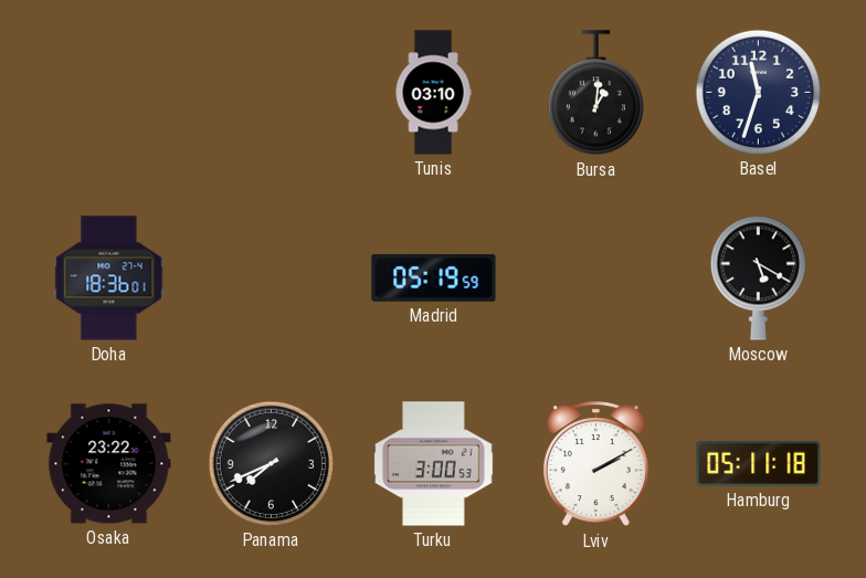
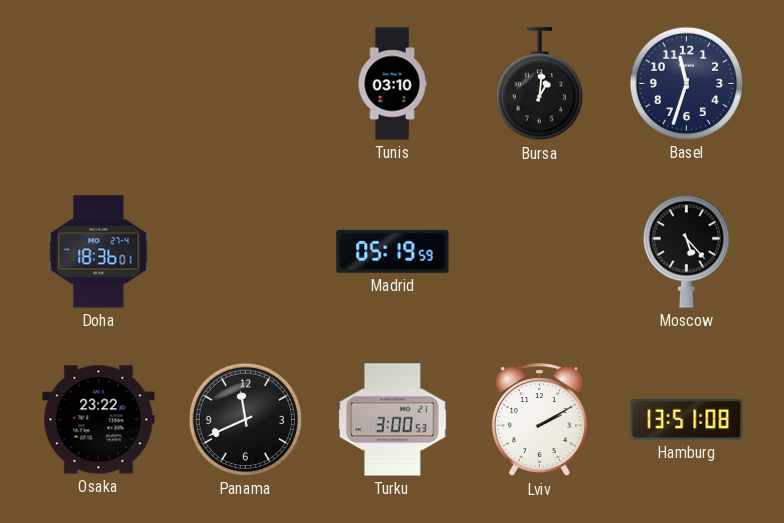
Moscow: 5:20 -> 5:23 (686, 251)
Panama: 7:41 -> 11:41 (245, 419)
Hamburg: 05:11 -> 13:51 (687, 419)
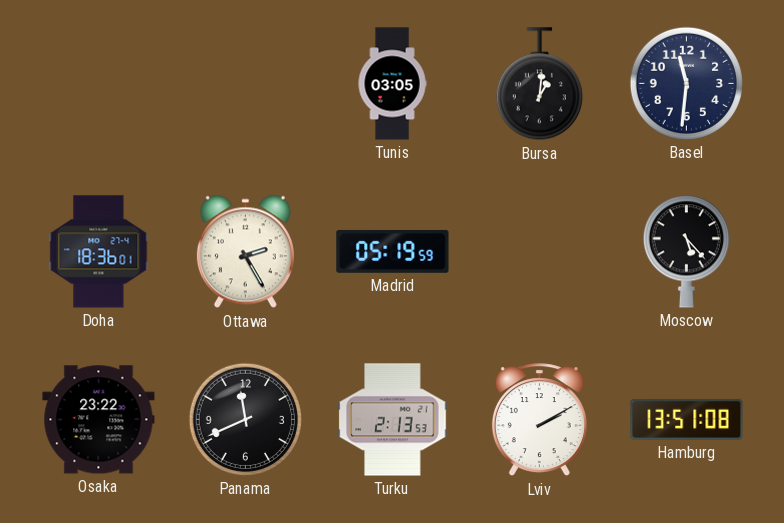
Tunis: 03:10 -> 03:05 (392, 84)
Basel: 11:33 -> 11:31 (686, 83)
Ottawa: none -> 2:25 (245, 252)
Turku: 3:00 -> 2:13 (393, 420)
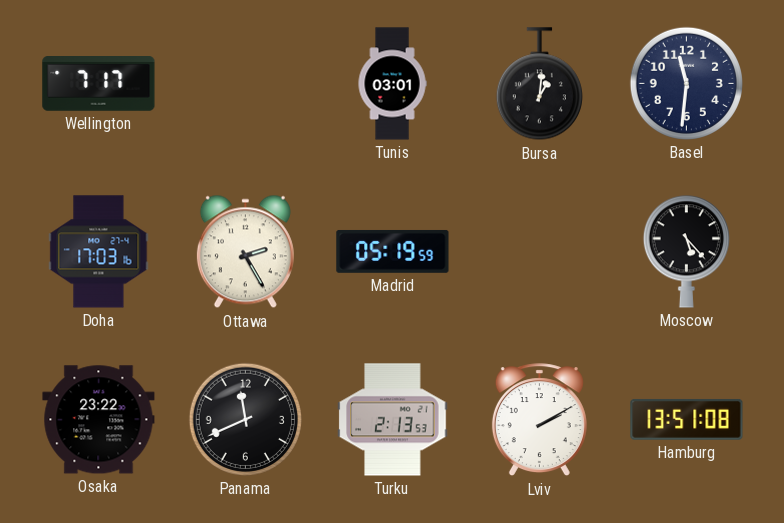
Wellington: none -> 7:17 (99, 84)
Tunis: 03:05 -> 03:01 (392, 84)
Doha: 18:36 -> 17:03 (99, 252)
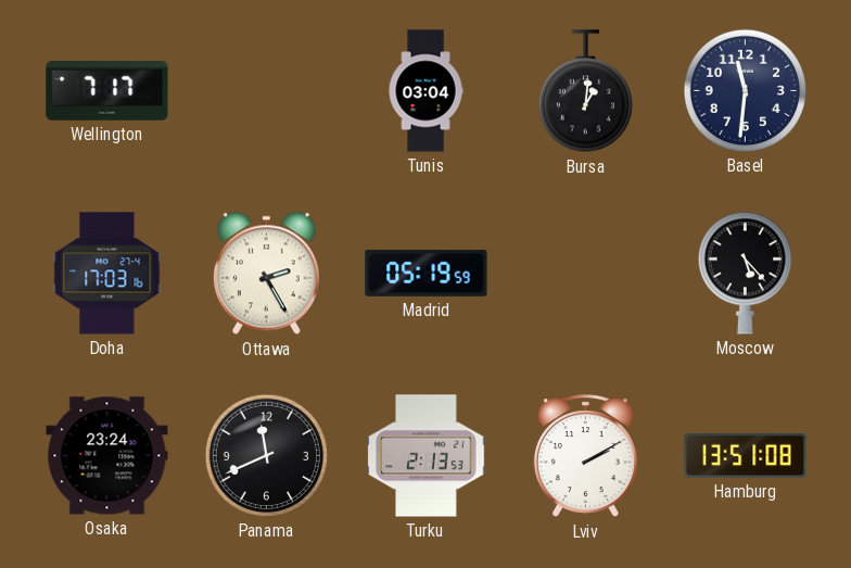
Tunis: 03:01 -> 03:04 (426, 91)
Osaka: 23:22 -> 23:24 (107, 456)
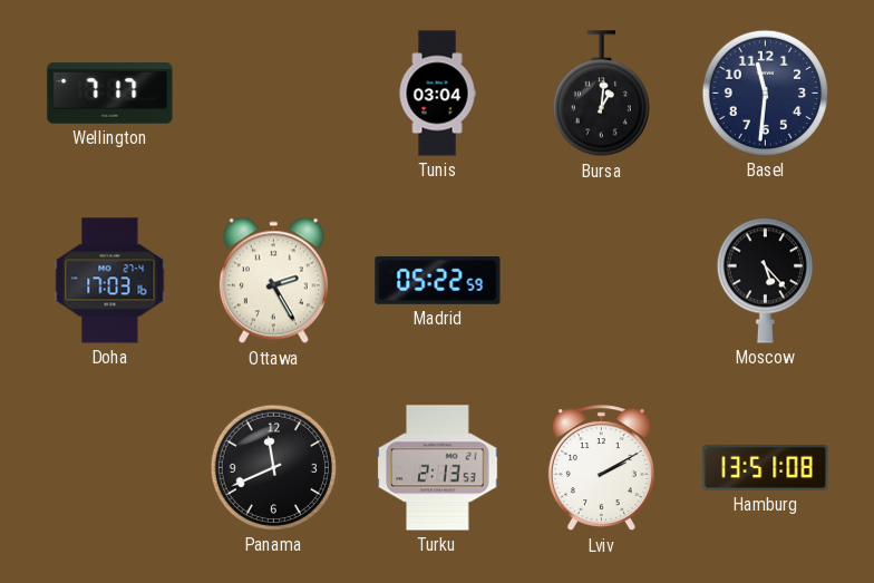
Madrid: 05:19 -> 05:22 (438, 280)
Osaka: 23:24 -> none (107, 456)
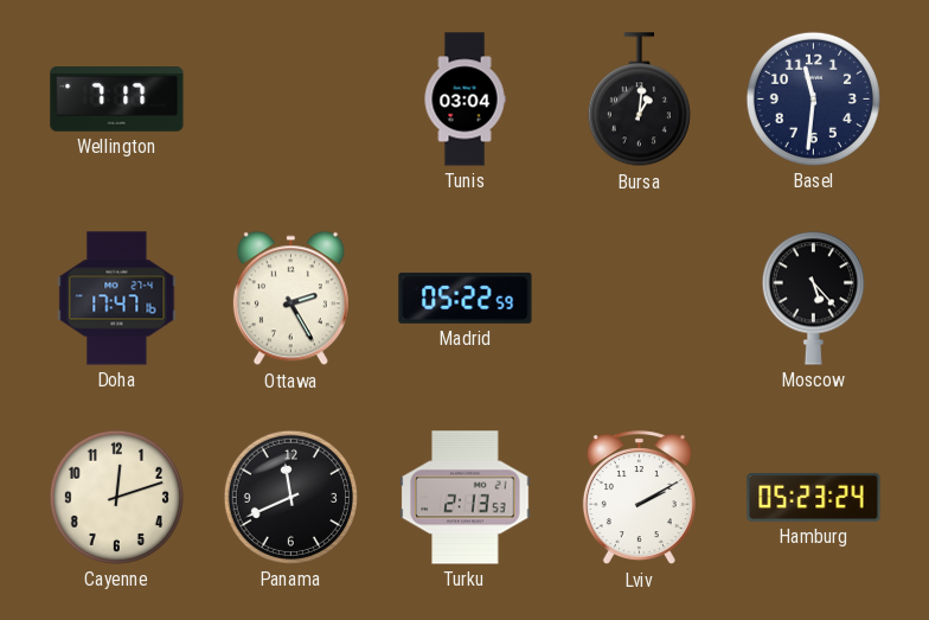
Doha: 17:03 -> 17:47 (117, 299)
Cayenne: none -> 12:12 (116, 497)
Hamburg: 13:51 -> 05:23 (814, 497)
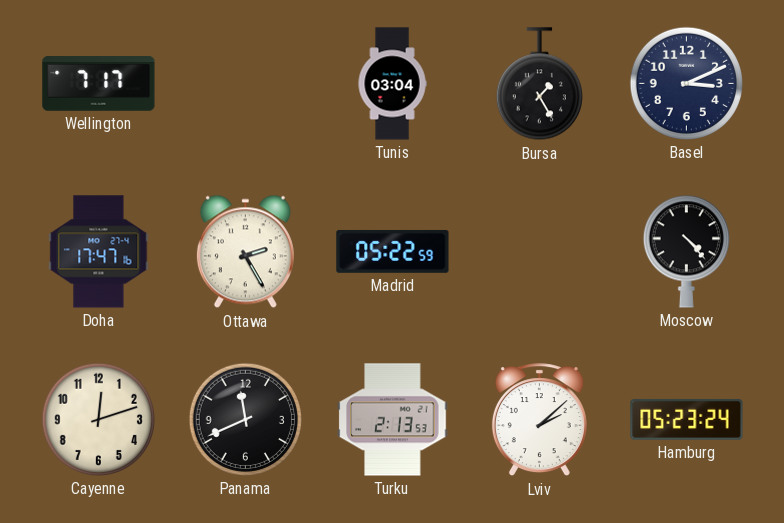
Bursa: 1:01 -> 1:25 (539, 84)
Basel: 11:31 -> 3:11 (686, 83)
Moscow: 5:23 -> 4:23 (686, 251)
Lviv: 2:10 -> 2:08 (539, 420)
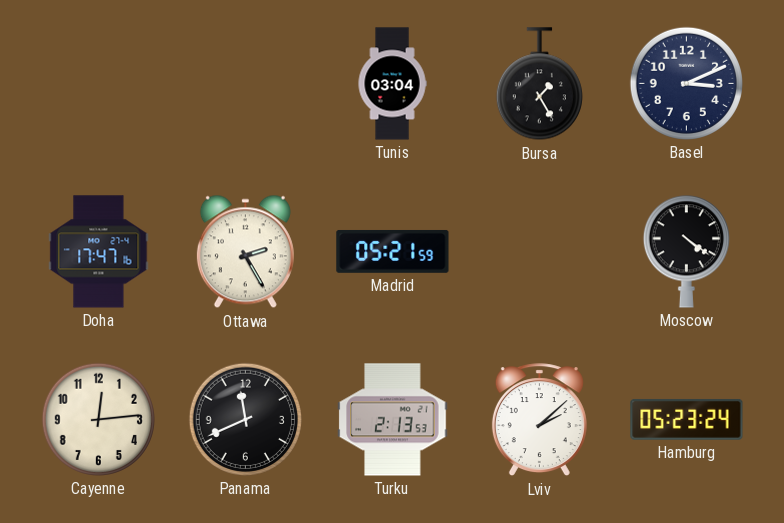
Wellington: 7:17 -> none (99, 84)
Madrid: 05:22 -> 05:21 (393, 251)
Moscow: 4:23 -> 4:21 (686, 251)
Cayenne: 12:12 -> 12:14 (98, 419)
